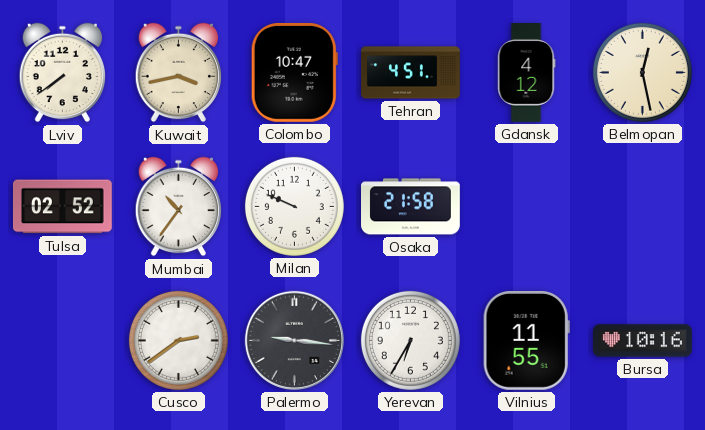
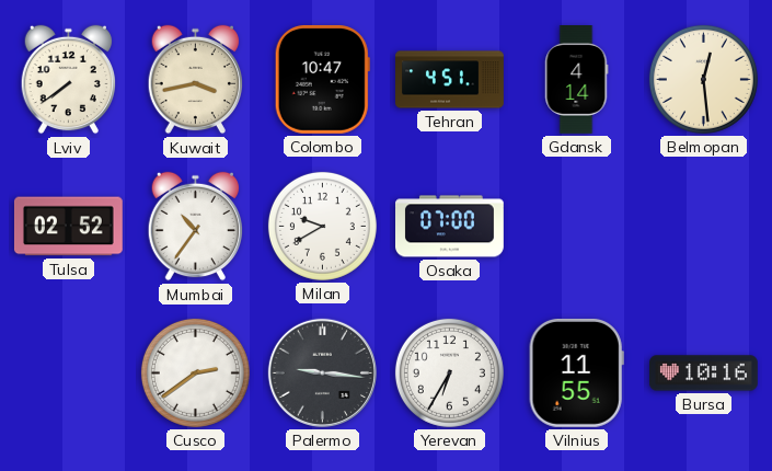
Gdansk: 4:12 -> 4:14 (576, 80)
Belmopan: 12:28 -> 12:29 (703, 79)
Milan: 9:49 -> 9:40 (322, 226)
Osaka: 21:58 -> 07:00 (450, 227)
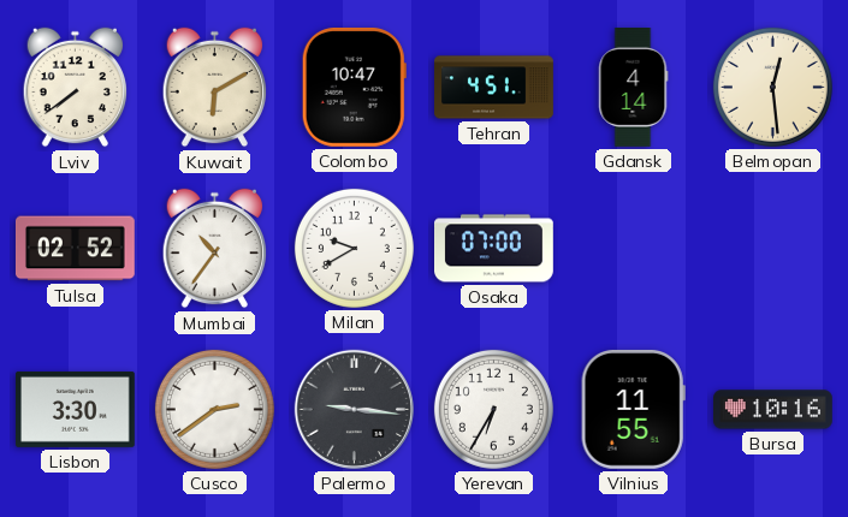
Kuwait: 3:43 -> 6:10 (214, 88)
Lisbon: none -> 3:30 (76, 409)
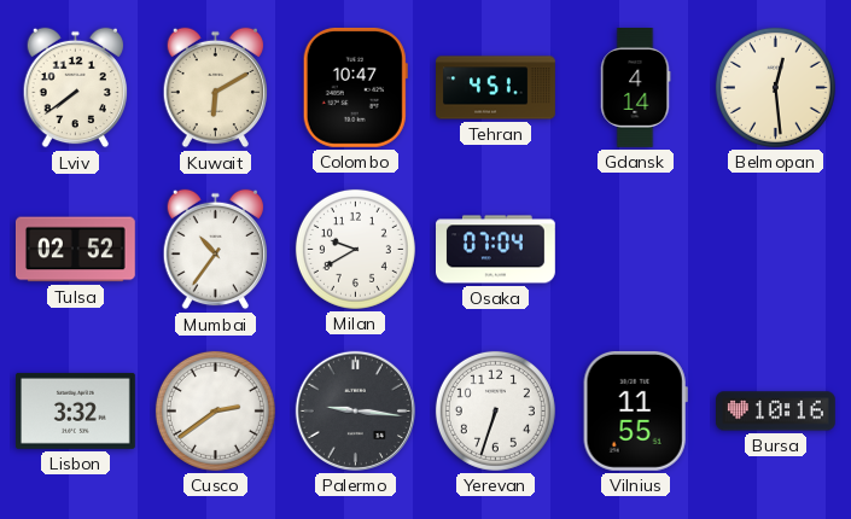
Osaka: 07:00 -> 07:04 (496, 250)
Lisbon: 3:30 -> 3:32 (76, 410)
Yerevan: 6:35 -> 6:33 (495, 410)
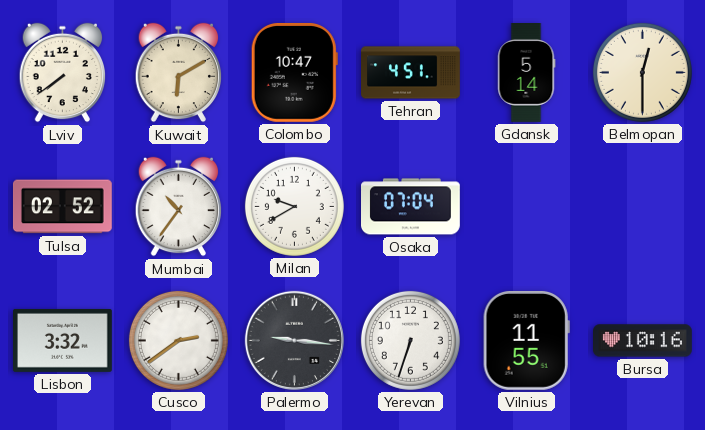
Gdansk: 4:14 -> 5:14 (526, 73)
Belmopan: 12:29 -> 12:30 (642, 72)
